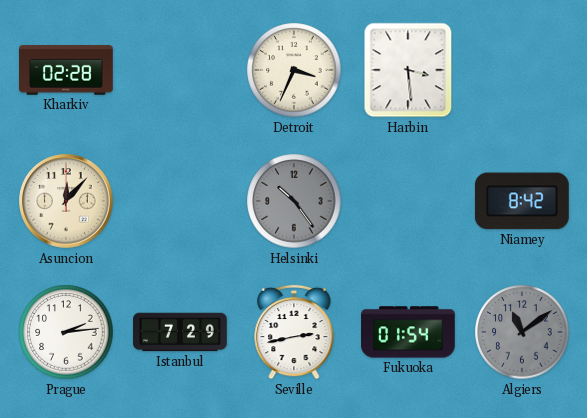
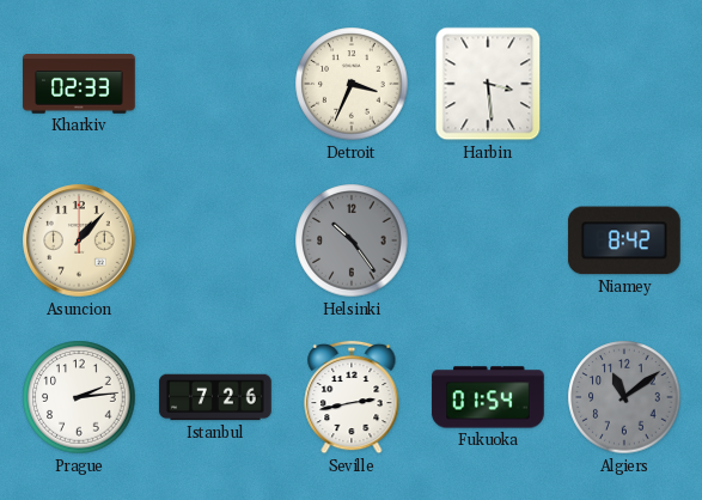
Kharkiv: 02:28 -> 02:33 (79, 84)
Asuncion: 12:07 -> 1:07 (79, 240)
Istanbul: 7:29 -> 7:26 (215, 397)
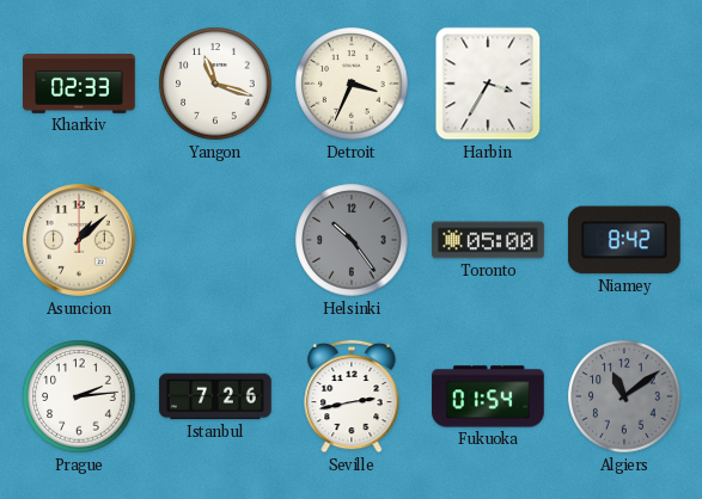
Yangon: none -> 11:18 (215, 84)
Harbin: 3:29 -> 3:35 (488, 84)
Asuncion: 1:07 -> 1:08 (79, 240)
Toronto: none -> 05:00 (488, 240)
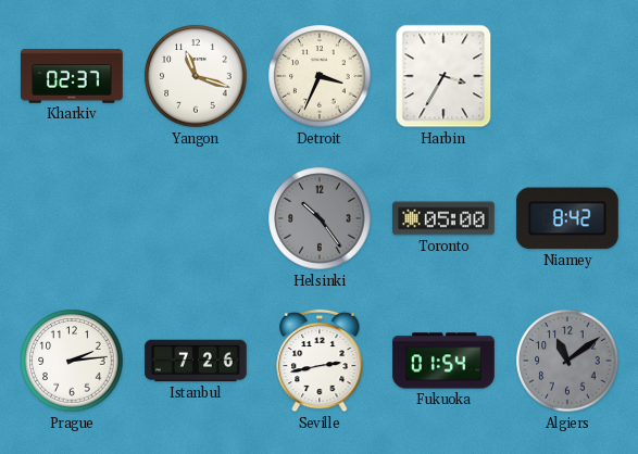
Kharkiv: 02:33 -> 02:37 (72, 76)
Asuncion: 1:08 -> none (79, 240)
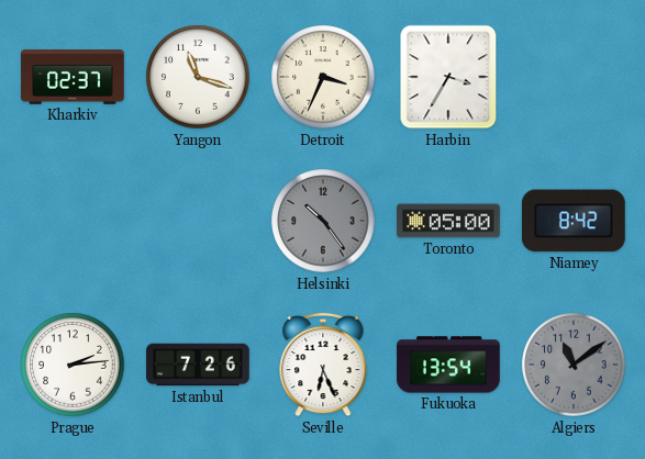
Seville: 2:43 -> 6:26 (323, 365)
Fukuoka: 01:54 -> 13:54 (448, 365)
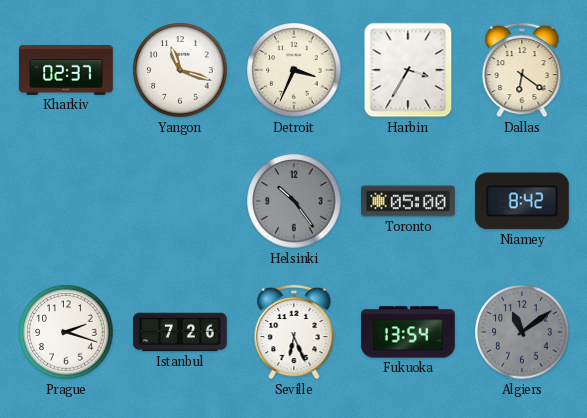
Dallas: none -> 6:21 (522, 70)
Prague: 2:14 -> 2:18 (66, 332)
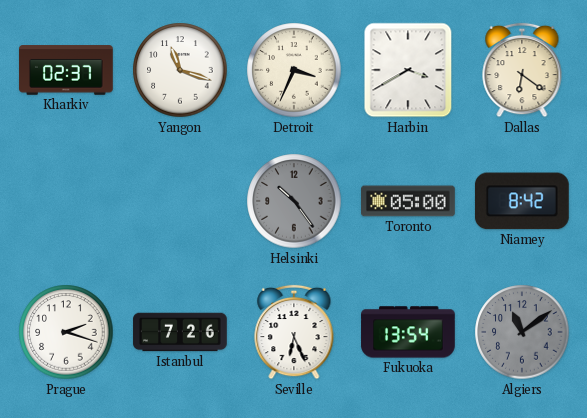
Harbin: 3:35 -> 3:40 (408, 70)
